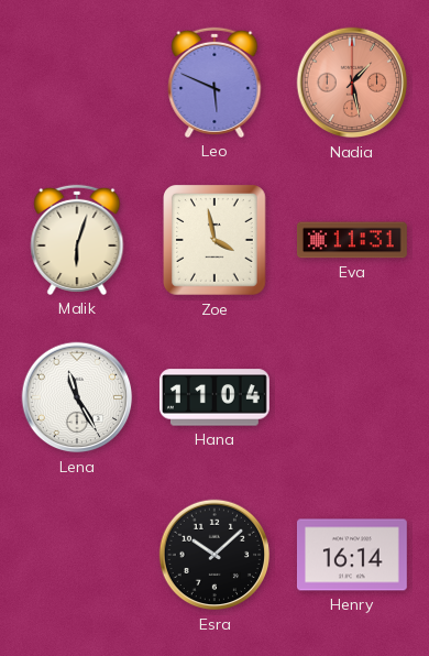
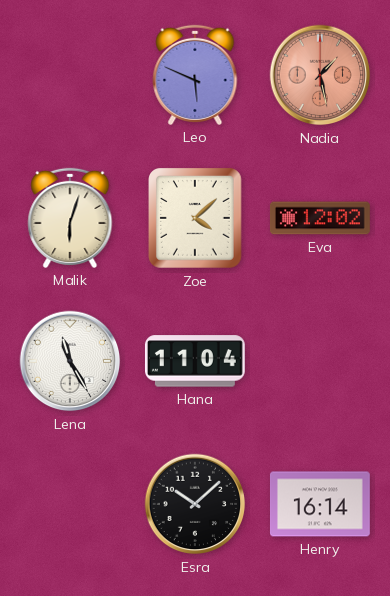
Zoe: 3:58 -> 4:08 (196, 219)
Eva: 11:31 -> 12:02 (320, 218)
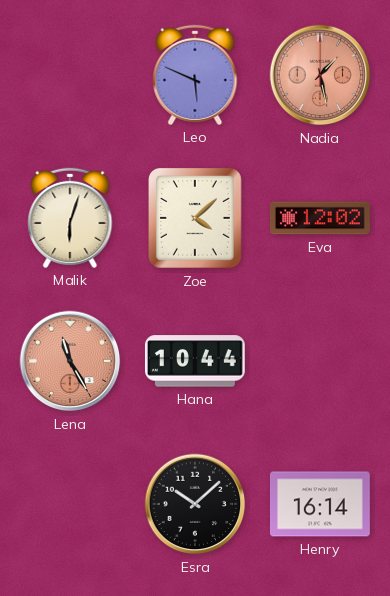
Lena dial: white -> salmon (70, 361)
Hana: 11:04 -> 10:44 (195, 361)
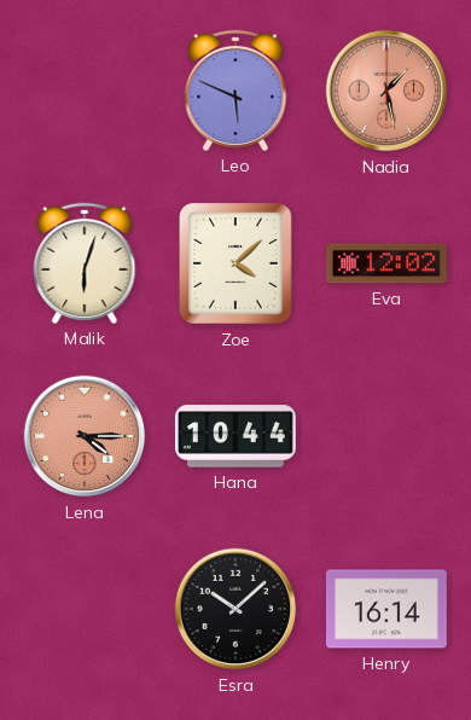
Lena: 11:25 -> 4:15 (85, 436)
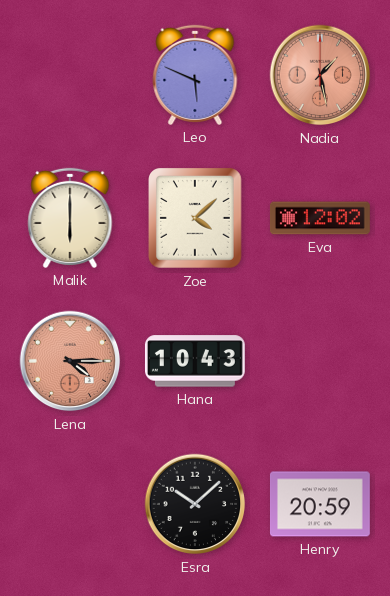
Malik: 6:03 -> 6:00 (70, 218)
Hana: 10:44 -> 10:43 (195, 361)
Henry: 16:14 -> 20:59 (320, 504)
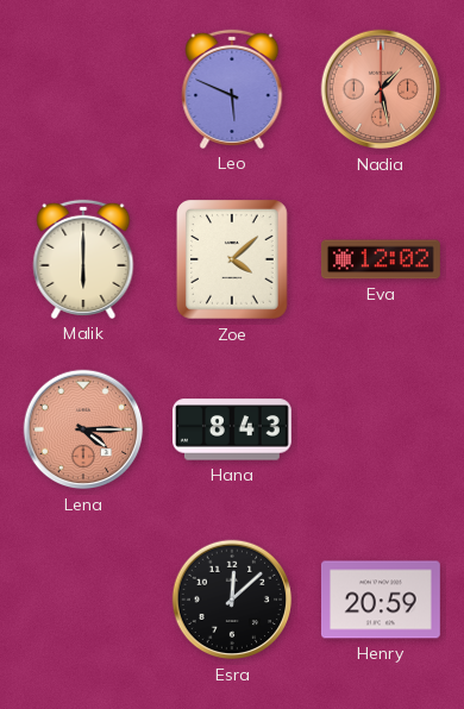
Hana: 10:43 -> 8:43 (232, 429)
Esra: 10:08 -> 12:08 (232, 600)
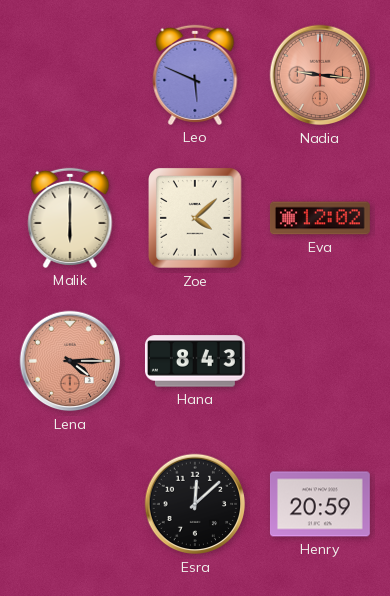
Nadia: 1:28 -> 9:16 (320, 75)
